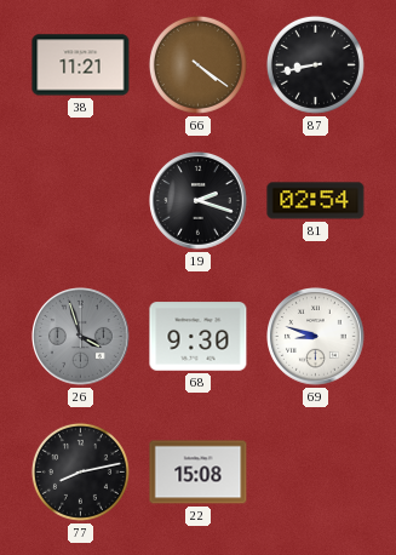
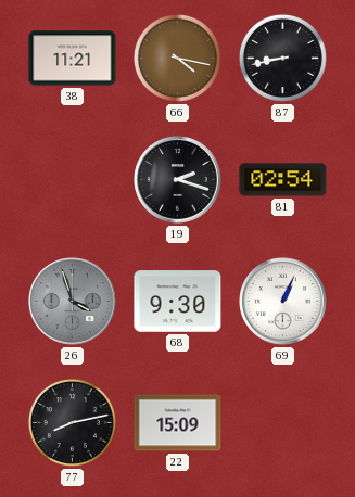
66: 4:21 -> 4:17 (177, 58)
69: 8:48 -> 1:04 (283, 302)
22: 15:08 -> 15:09 (178, 423)
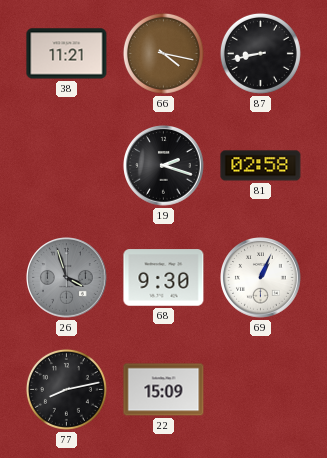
81: 02:54 -> 02:58 (261, 166)
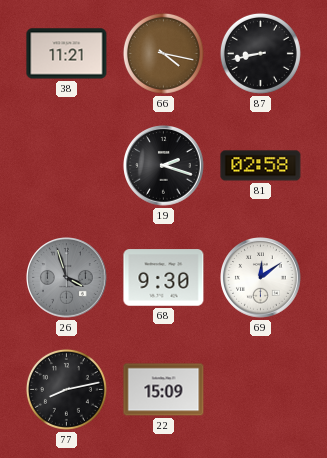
69: 1:04 -> 12:09 (261, 278)
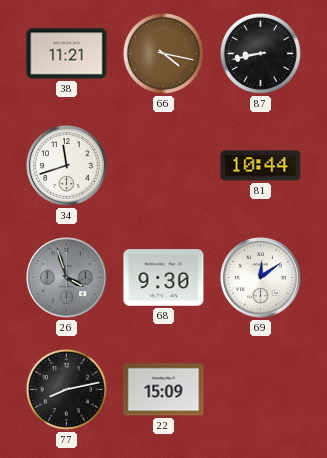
34: none -> 11:42 (67, 166)
19: 2:18 -> none (164, 166)
81: 02:58 -> 10:44 (261, 166)
